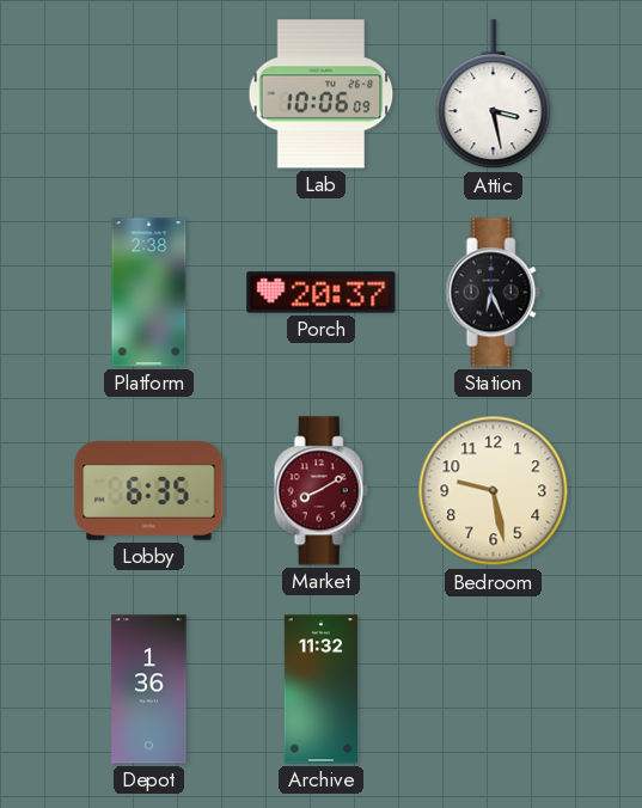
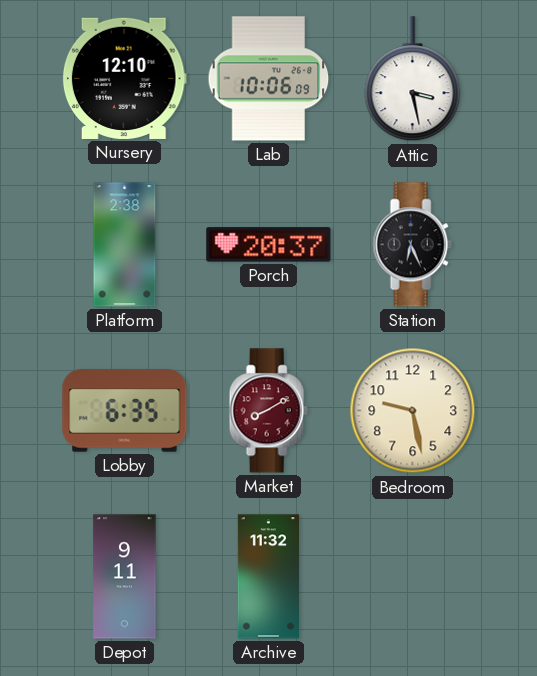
Nursery: none -> 12:10 (124, 78)
Depot: 1:36 -> 9:11 (125, 577)
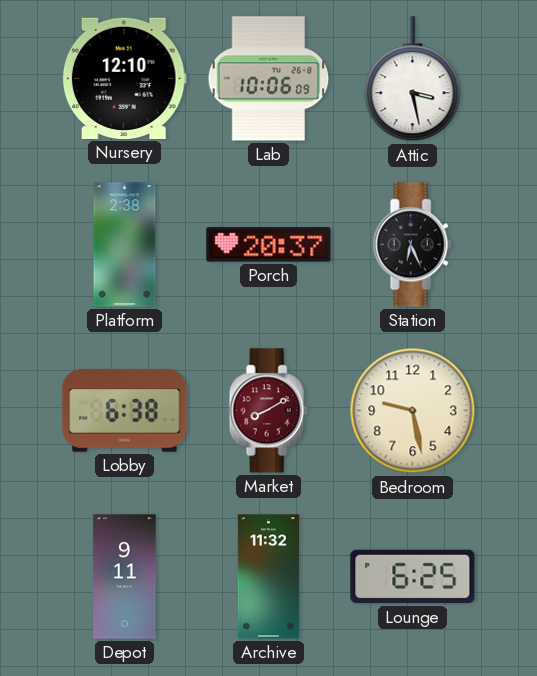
Lobby: 6:35 -> 6:38 (125, 411)
Lounge: none -> 6:25 (413, 577)
